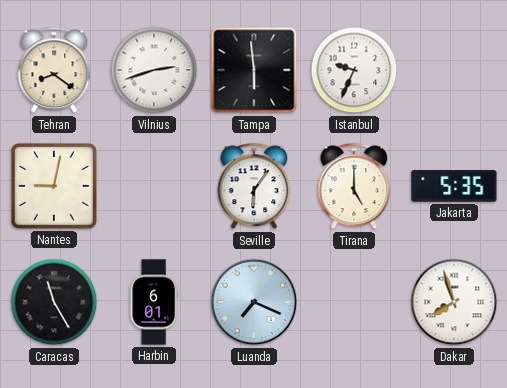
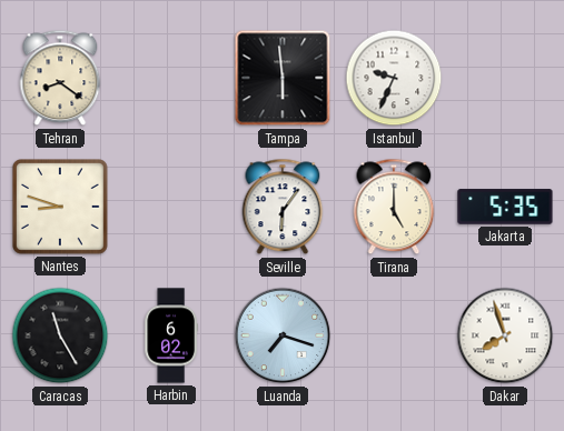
Vilnius: 2:42 -> none (154, 70)
Nantes: 9:02 -> 8:48 (61, 208)
Harbin: 6:01 -> 6:02 (171, 335)
Luanda: 7:19 -> 7:18 (283, 335)
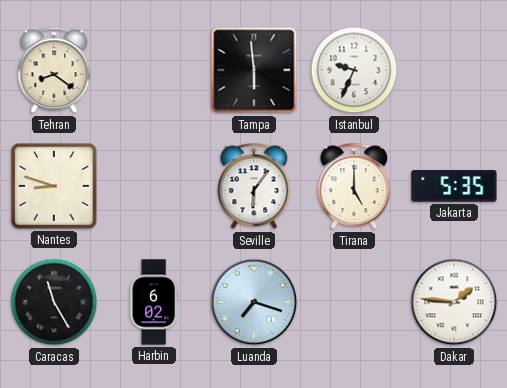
Dakar: 7:57 -> 1:46 (454, 302)
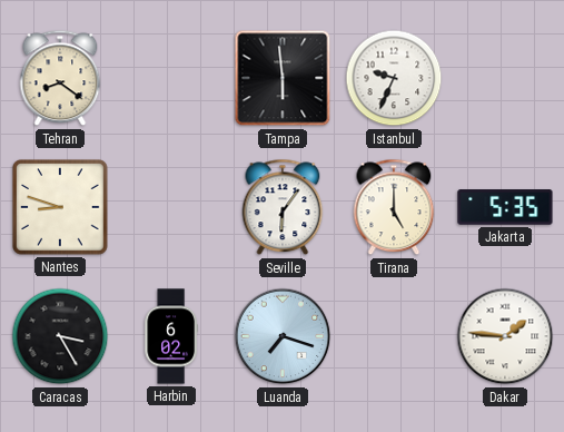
Caracas: 11:25 -> 3:25 (60, 336)
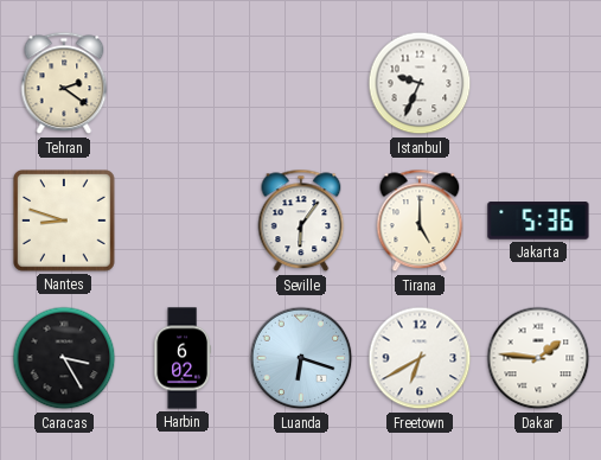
Tehran: 8:21 -> 2:21 (64, 83)
Tampa: 5:59 -> none (283, 78)
Jakarta: 5:35 -> 5:36 (538, 221)
Luanda: 7:18 -> 6:18 (301, 358)
Freetown: none -> 6:40 (420, 358)
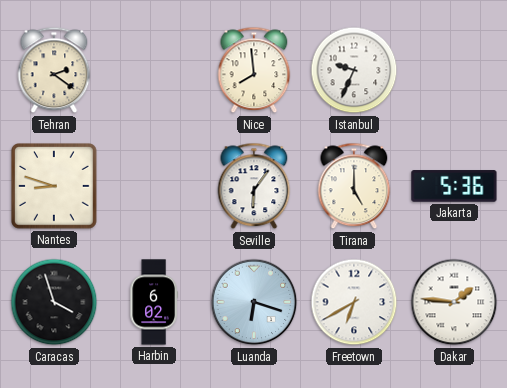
Nice: none -> 7:59 (254, 70)
Caracas: 3:25 -> 3:57 (54, 302)
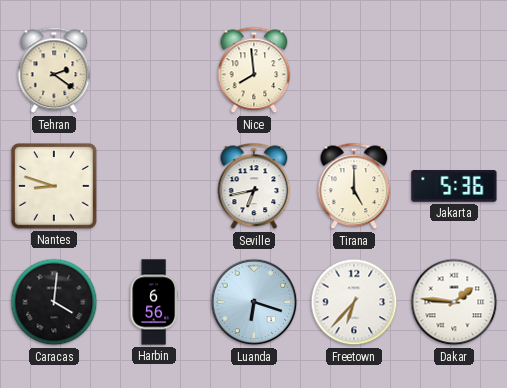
Istanbul: 9:34 -> none (354, 70)
Seville: 6:06 -> 6:43 (254, 186)
Caracas: 3:57 -> 4:01 (54, 302)
Harbin: 6:02 -> 6:56 (154, 302)
Freetown: 6:40 -> 6:37 (354, 302)
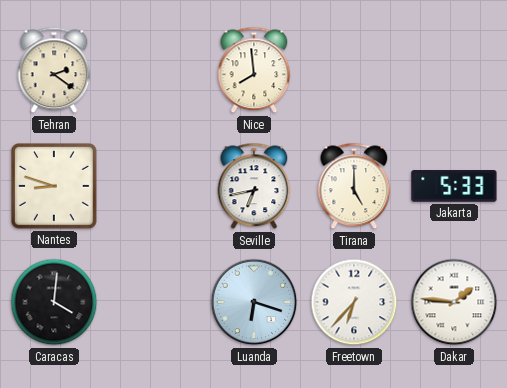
Jakarta: 5:36 -> 5:33 (454, 186)
Harbin: 6:56 -> none (154, 302)
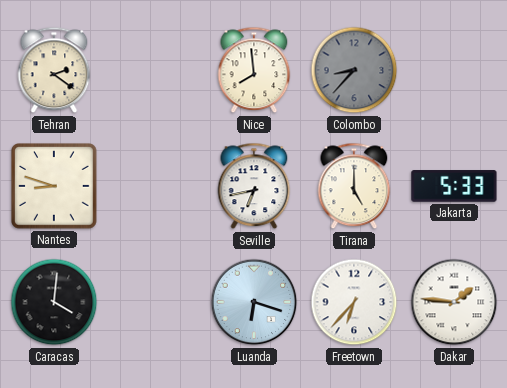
Colombo: none -> 8:37 (354, 70)
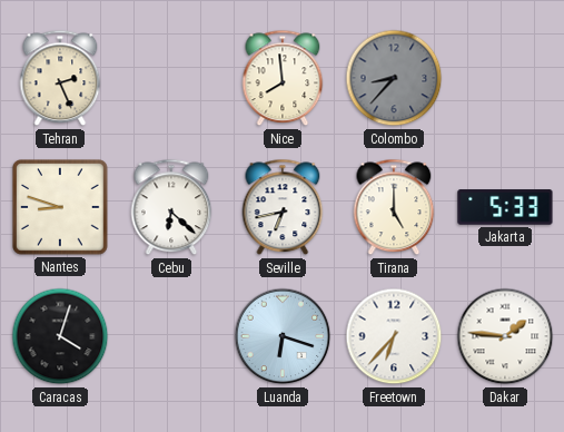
Tehran: 2:21 -> 2:26 (60, 78)
Cebu: none -> 6:22 (171, 207)
Caracas: 4:01 -> 4:03 (60, 336)
